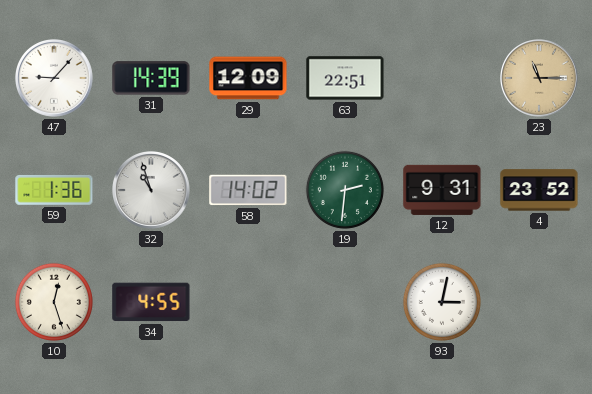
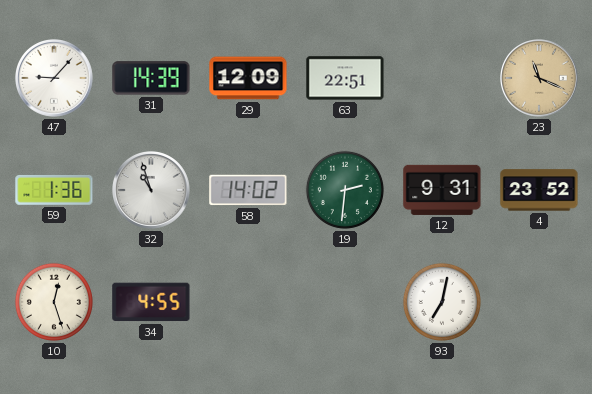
23: 11:15 -> 11:19 (540, 79)
93: 3:02 -> 7:02 (442, 302)
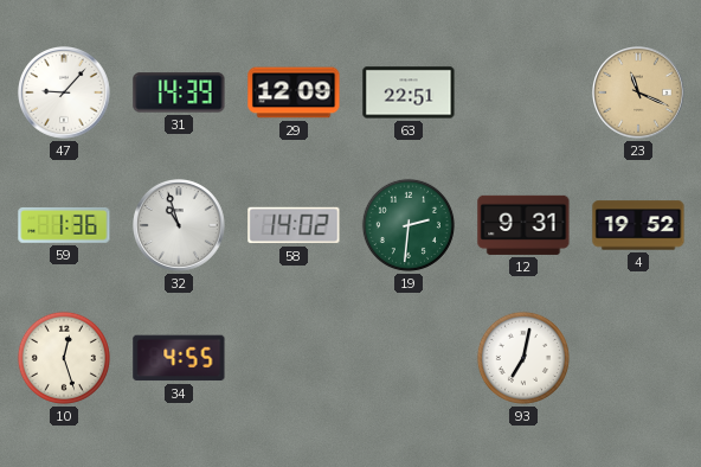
4: 23:52 -> 19:52 (638, 225)
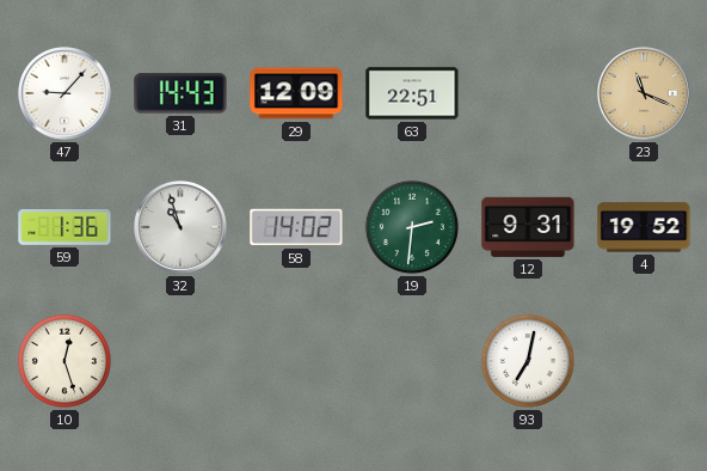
31: 14:39 -> 14:43 (180, 93)
34: 4:55 -> none (179, 358)
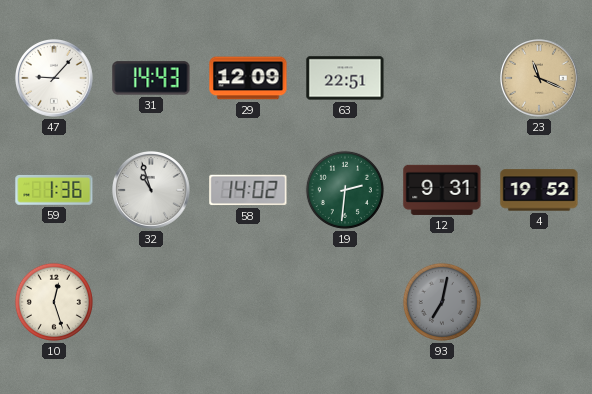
93 dial: white -> grey (442, 302)
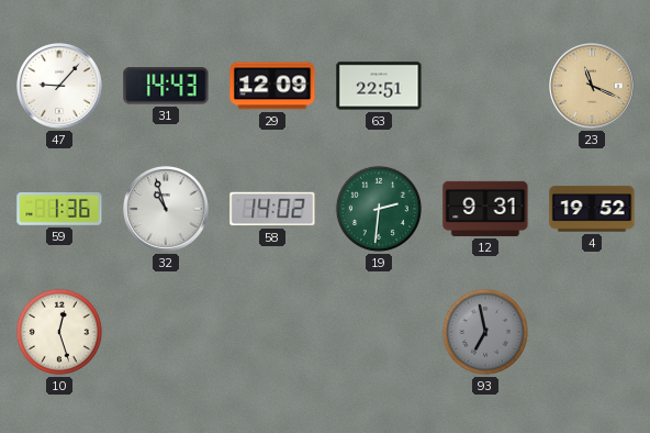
93: 7:02 -> 6:58 (485, 332)
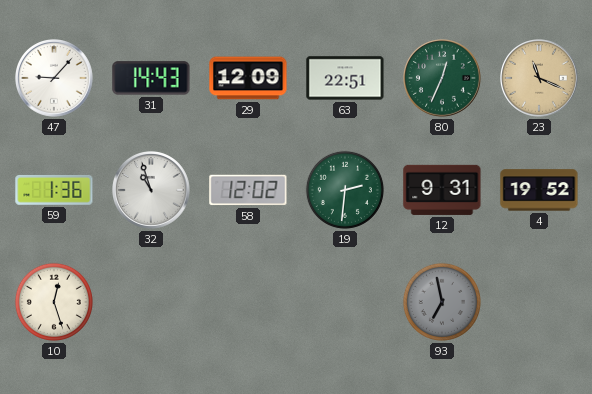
80: none -> 12:34 (443, 79)
58: 14:02 -> 12:02 (248, 190)
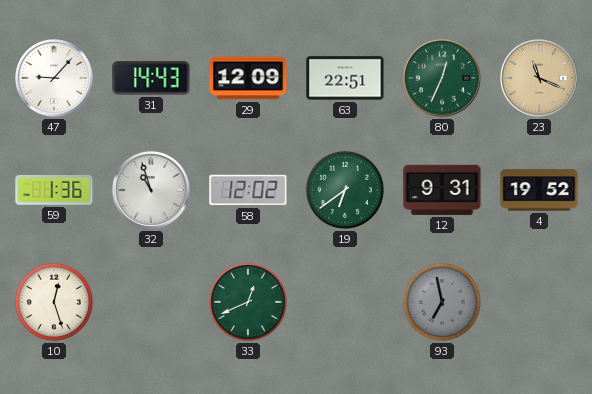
19: 2:31 -> 6:39 (345, 190)
33: none -> 12:41 (248, 302)
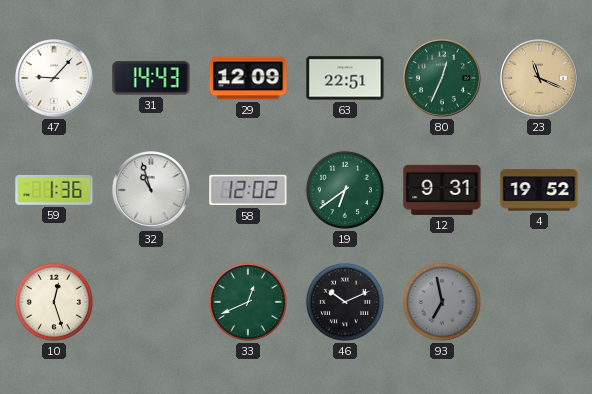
46: none -> 10:11 (345, 302)
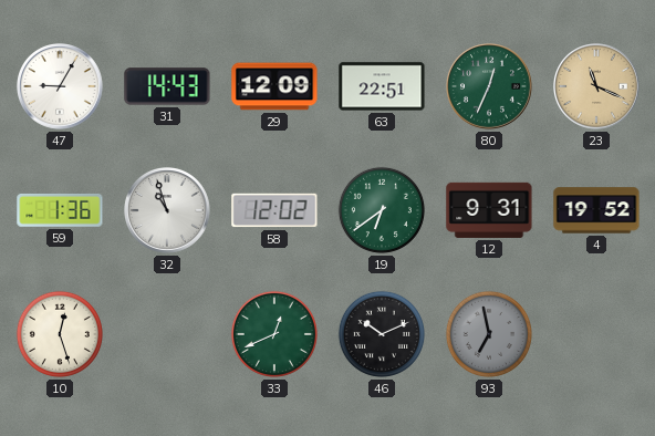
47: 9:07 -> 9:05 (61, 87)
